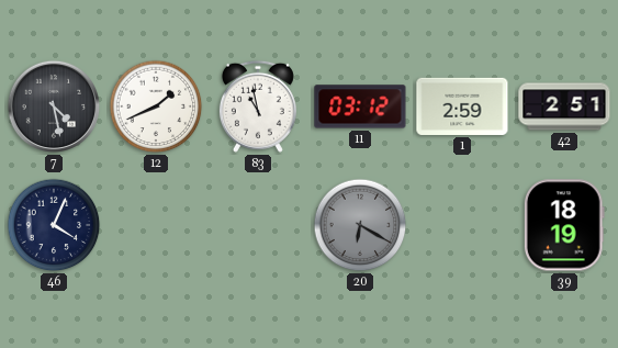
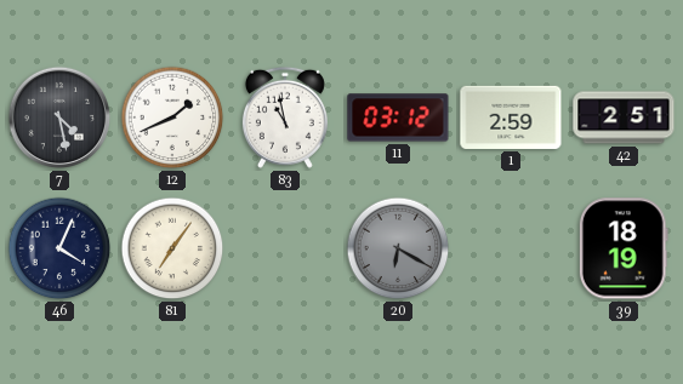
81: none -> 7:06 (172, 248)
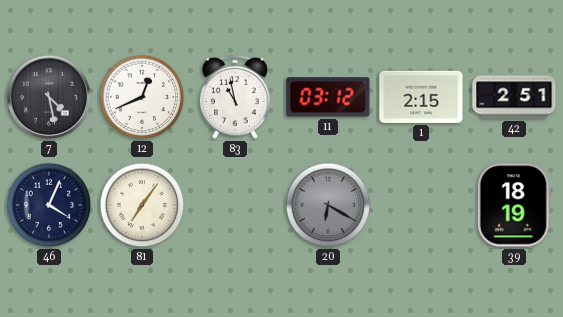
12: 1:41 -> 12:41 (142, 97)
1: 2:59 -> 2:15 (421, 97)
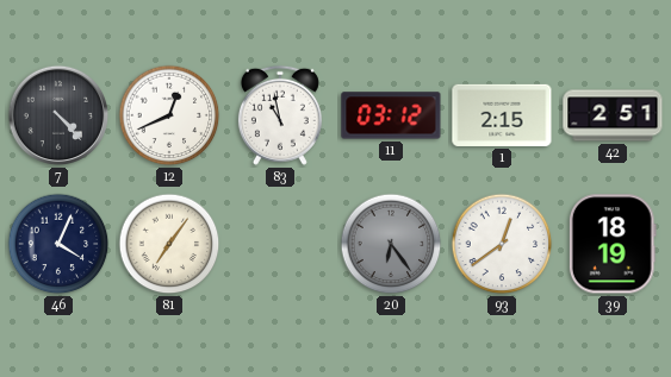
7: 4:28 -> 4:23 (58, 115)
20: 6:20 -> 6:24 (391, 244)
93: none -> 12:39 (502, 244)
